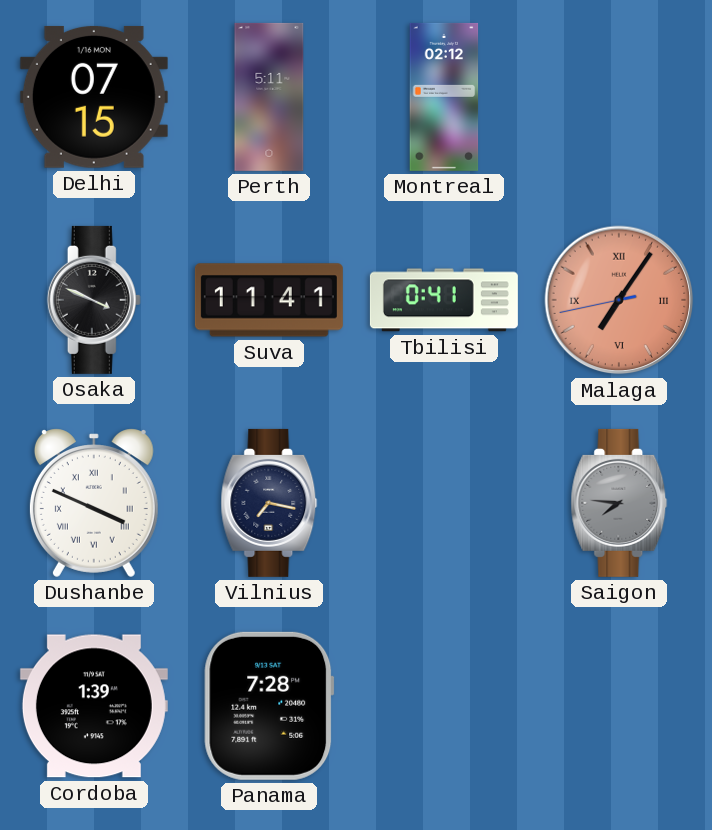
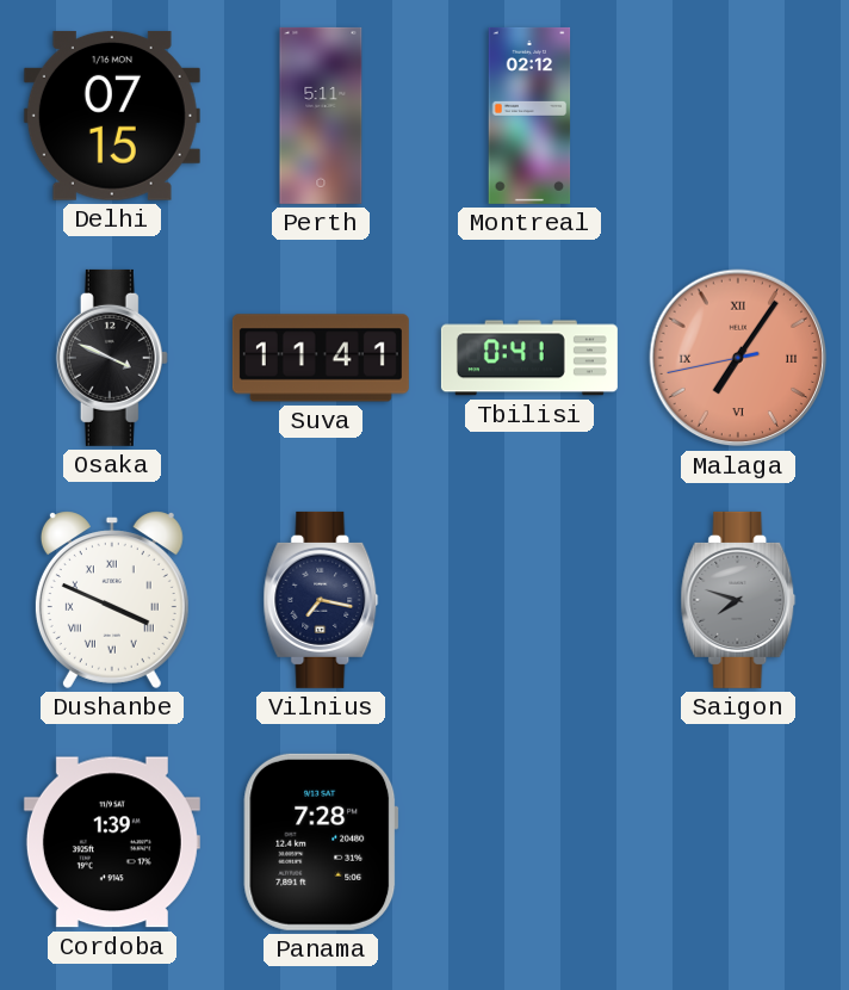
Saigon: 7:46 -> 7:48 (738, 600)
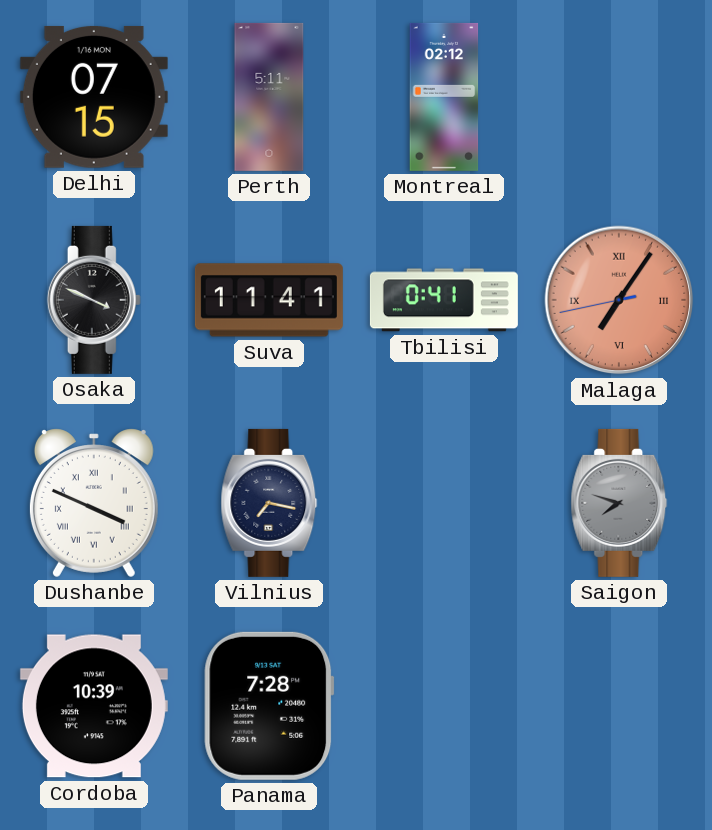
Cordoba: 1:39 -> 10:39 (94, 706)
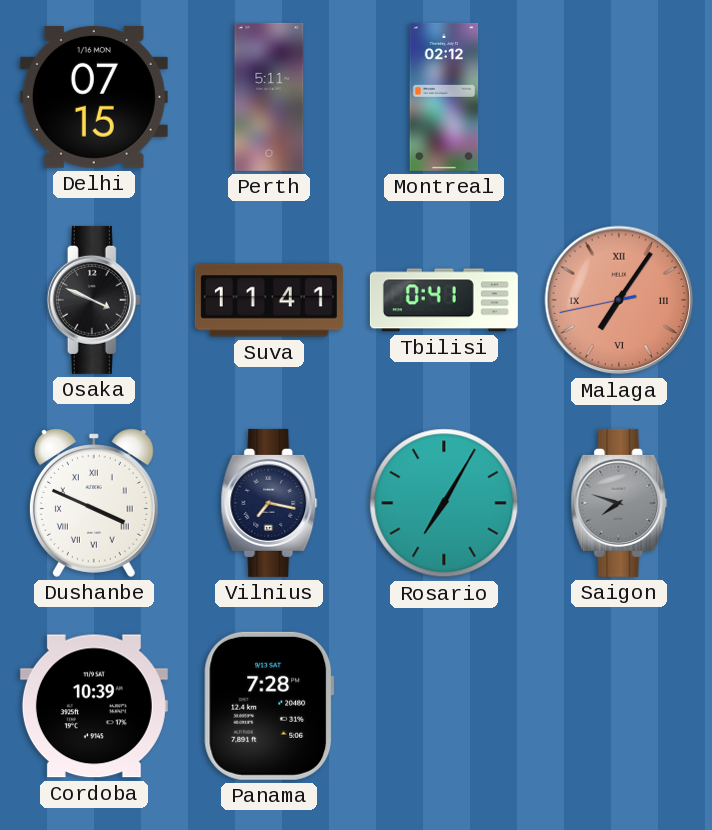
Rosario: none -> 7:05 (444, 503)
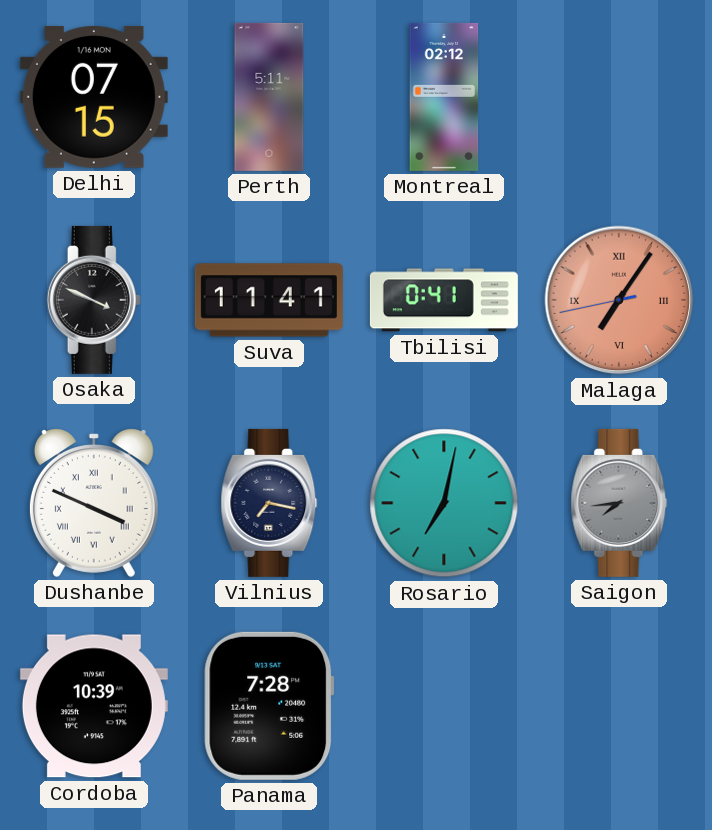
Rosario: 7:05 -> 7:02 (444, 503)
Saigon: 7:48 -> 7:44 (619, 503)
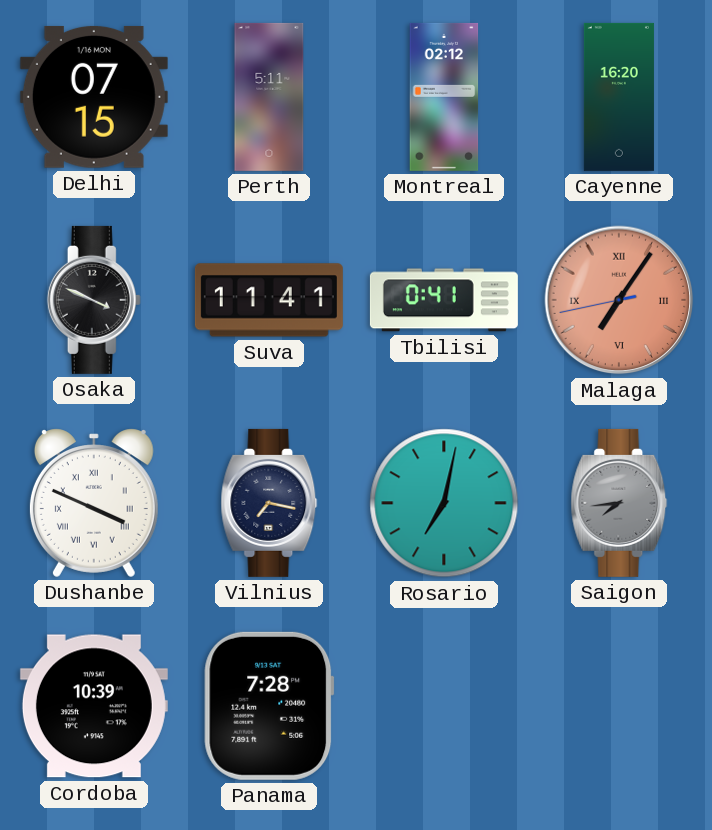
Cayenne: none -> 16:20 (619, 97)
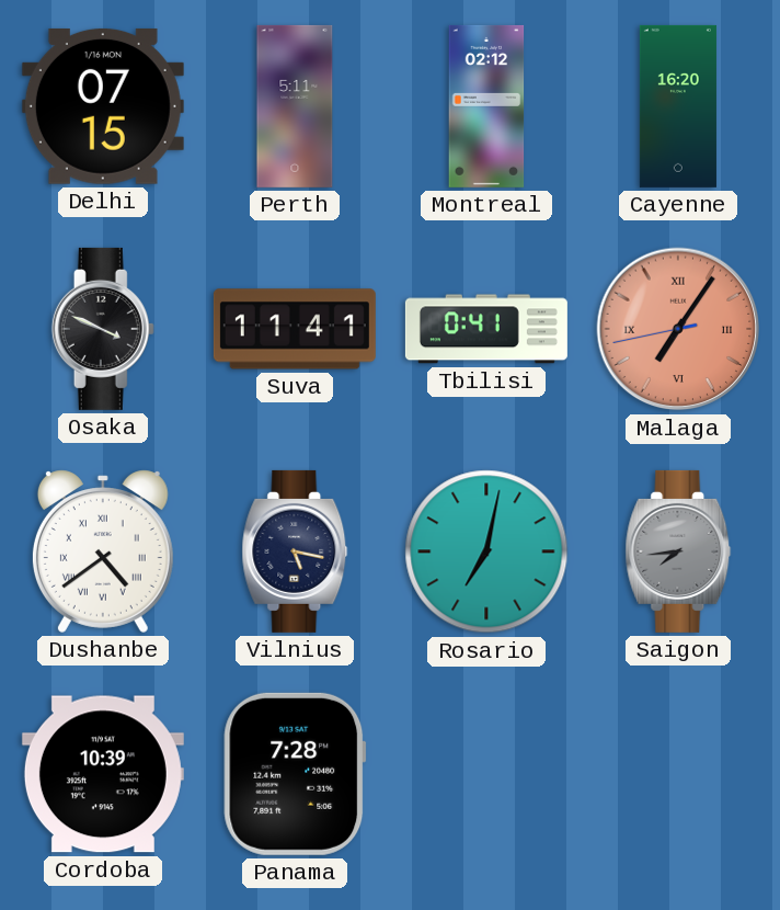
Dushanbe: 3:49 -> 4:39 (103, 551)
Vilnius: 7:17 -> 5:17 (295, 551)
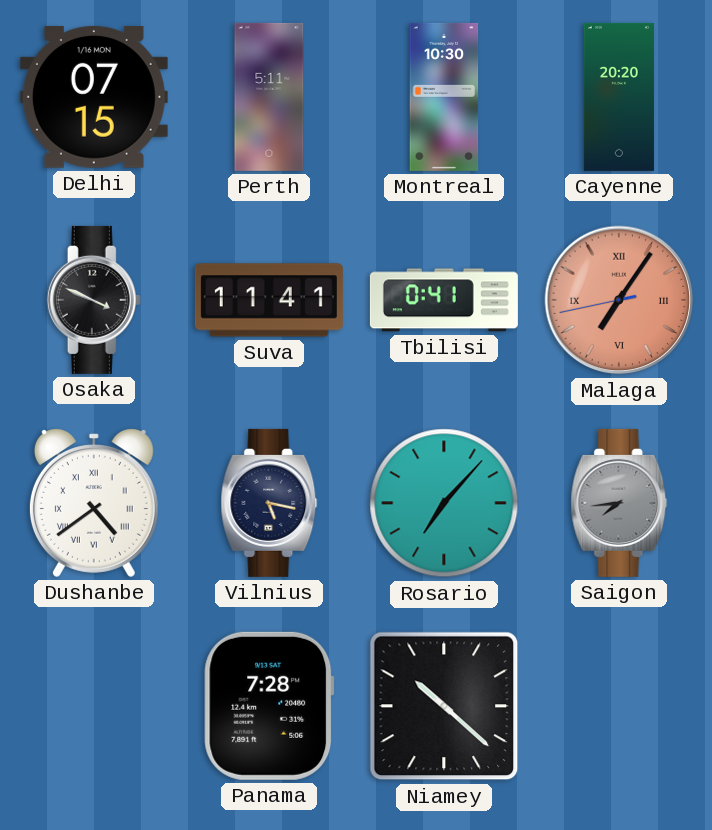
Montreal: 02:12 -> 10:30 (444, 97)
Cayenne: 16:20 -> 20:20 (619, 97)
Rosario: 7:02 -> 7:07 (444, 503)
Cordoba: 10:39 -> none (103, 774)
Niamey: none -> 10:22 (444, 706)
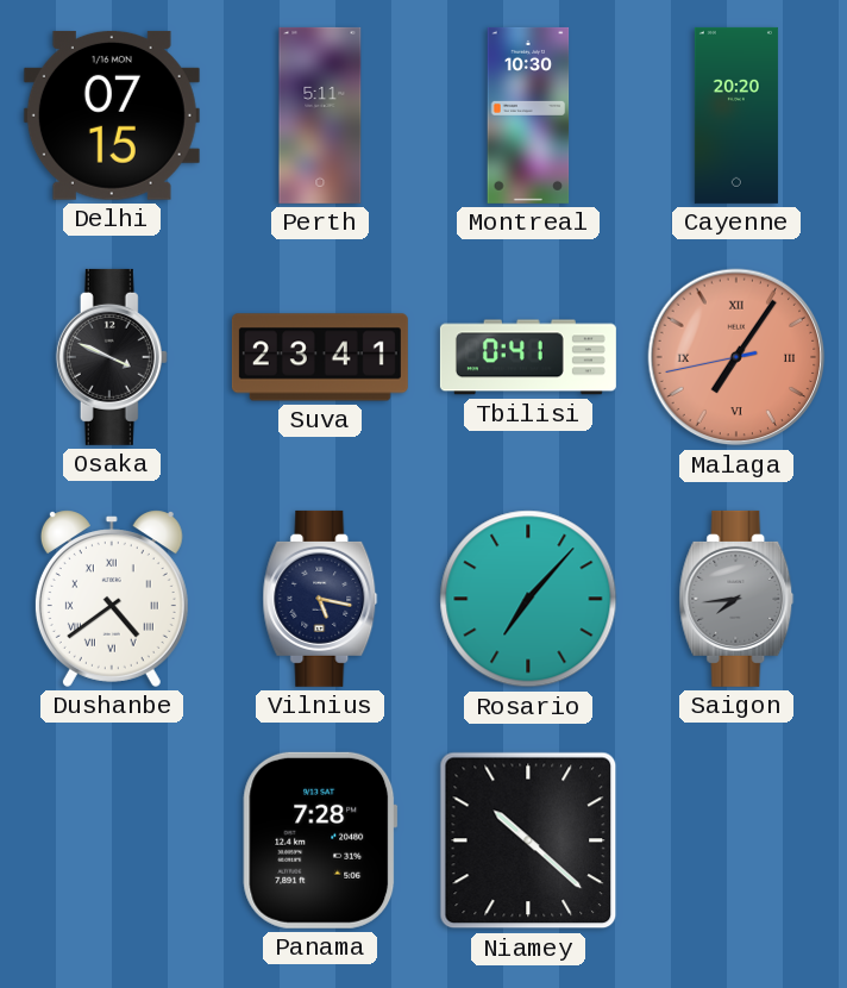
Suva: 11:41 -> 23:41 (320, 357)
